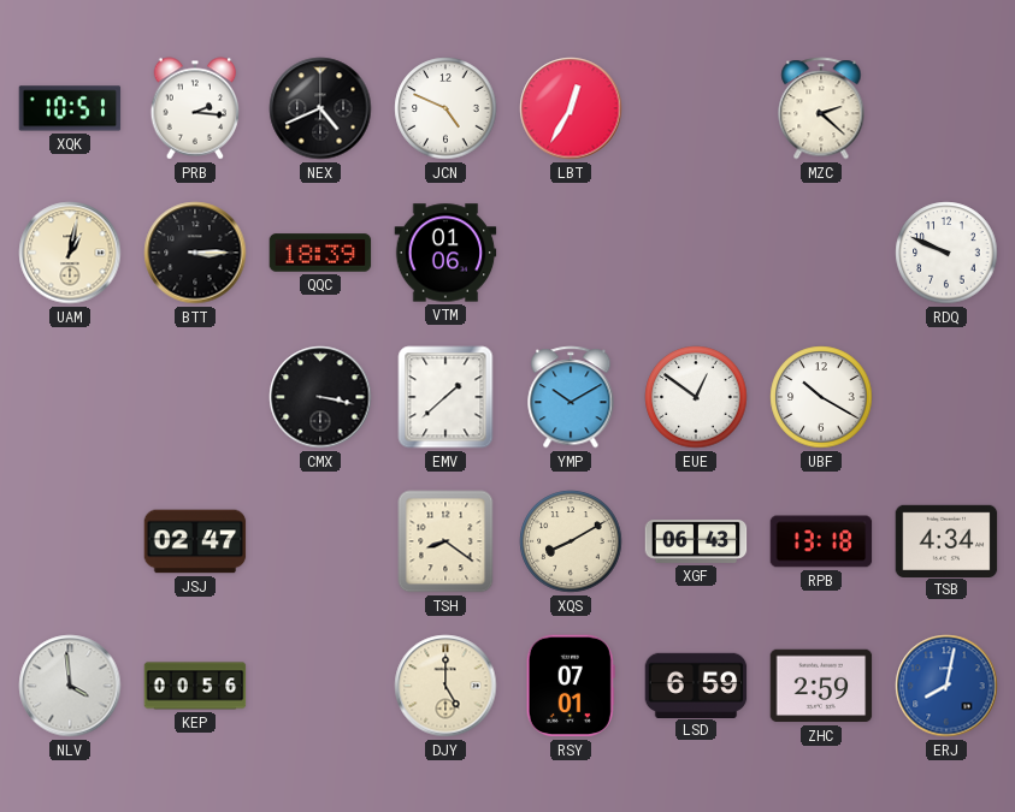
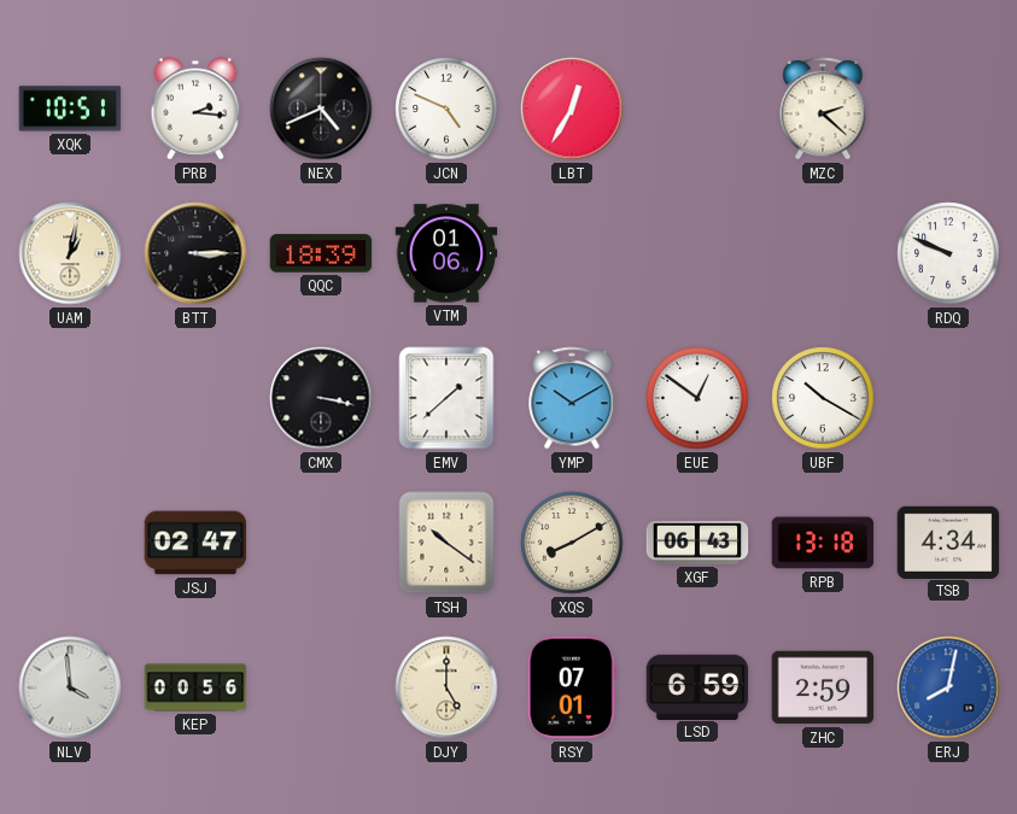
TSH: 8:21 -> 10:21 (446, 543)
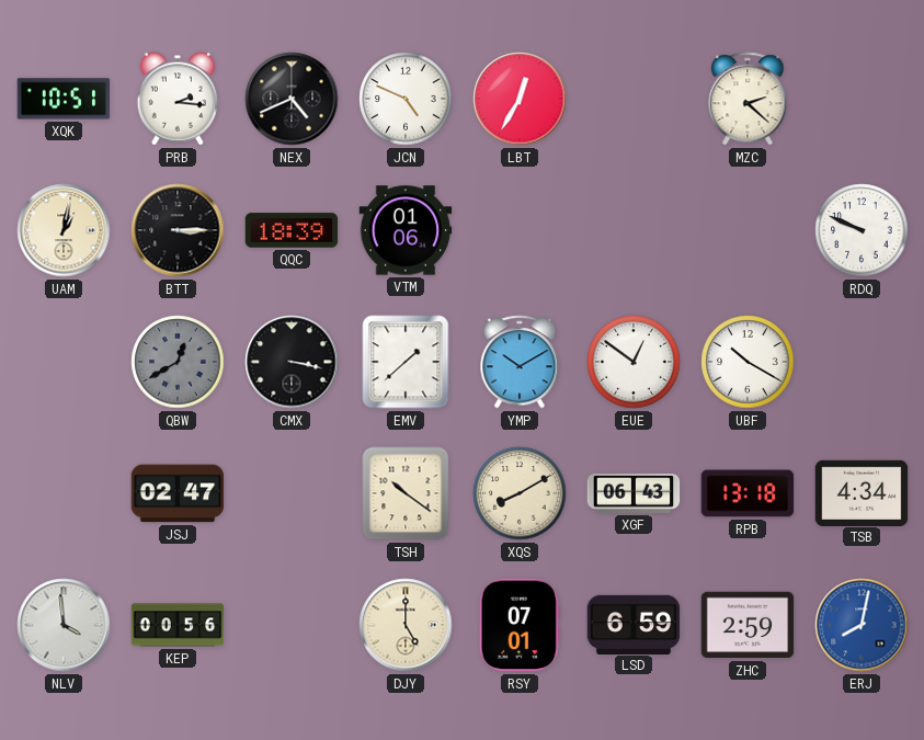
QBW: none -> 12:40 (178, 362)
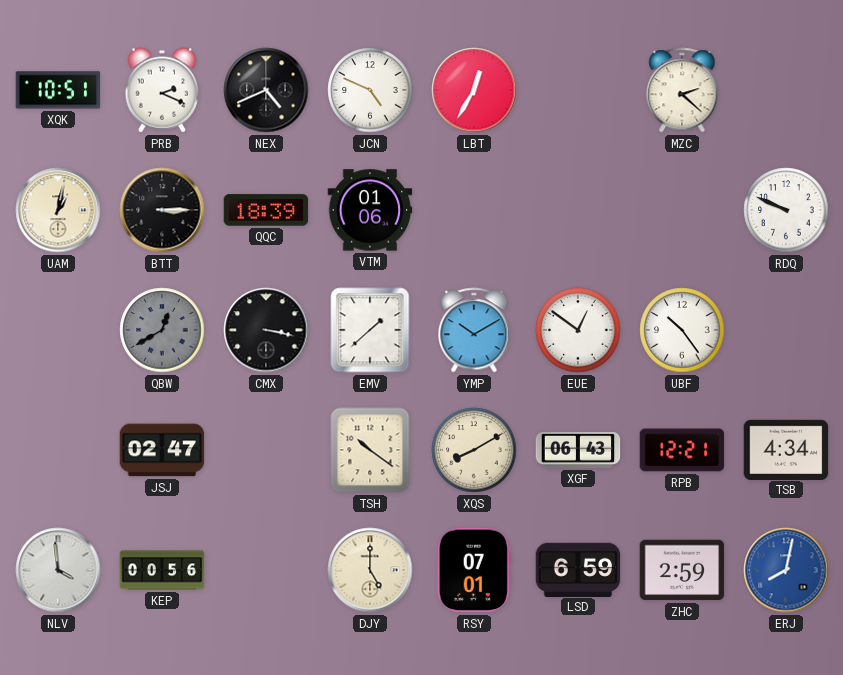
PRB: 2:16 -> 2:19 (162, 90)
UBF: 10:20 -> 10:24 (682, 330)
RPB: 13:18 -> 12:21 (682, 450)
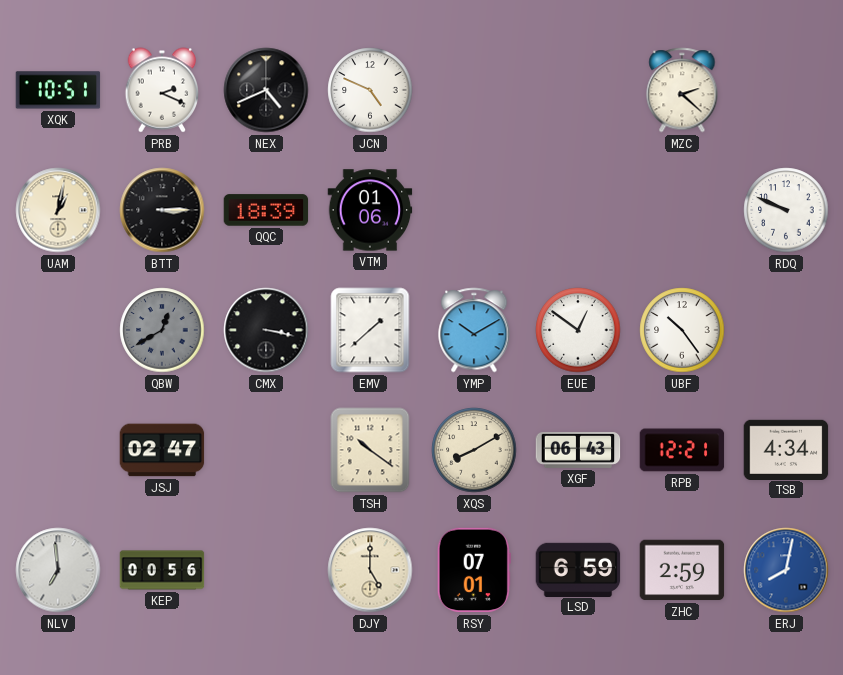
LBT: 12:35 -> none (474, 90)
NLV: 3:59 -> 6:59 (58, 570)
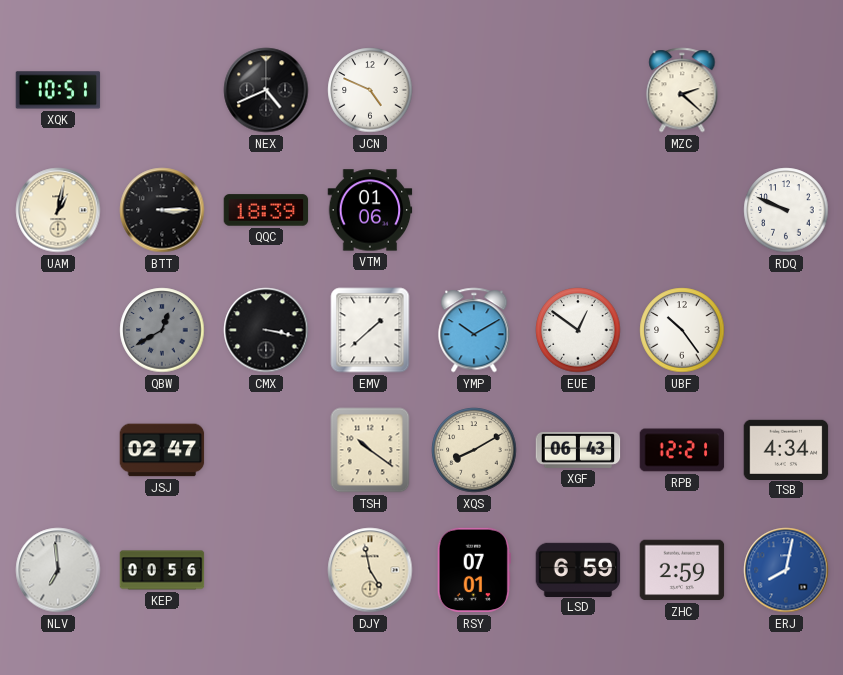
PRB: 2:19 -> none (162, 90)
DJY: 5:00 -> 4:58 (370, 570)
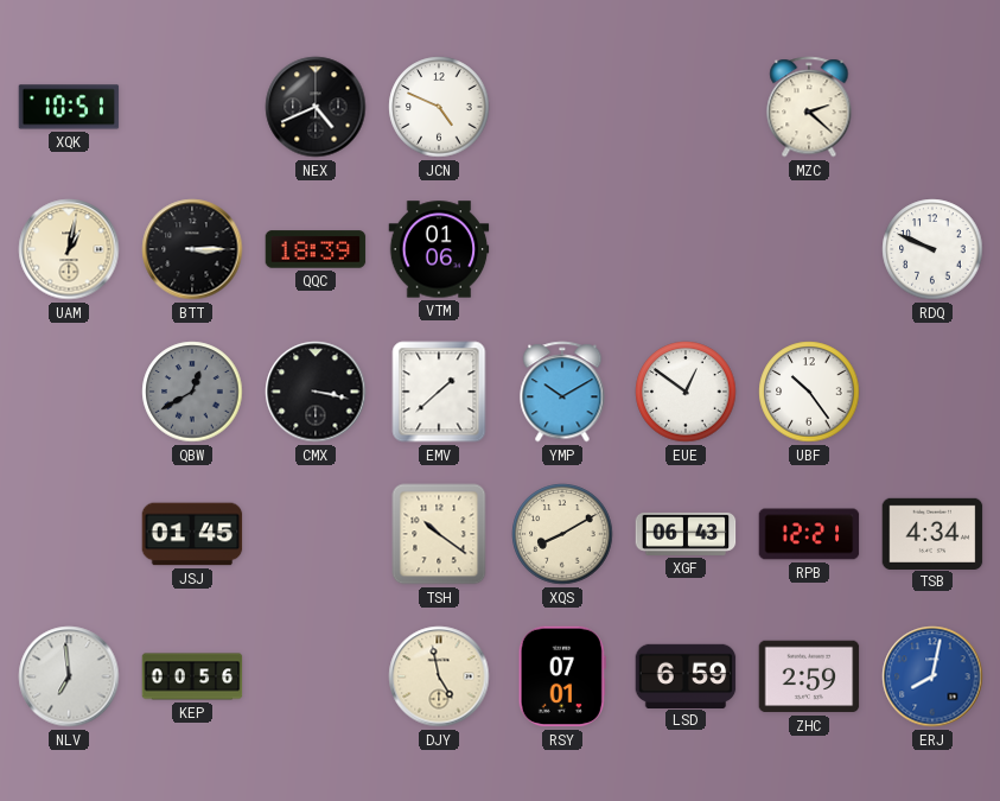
JSJ: 02:47 -> 01:45 (192, 534)
